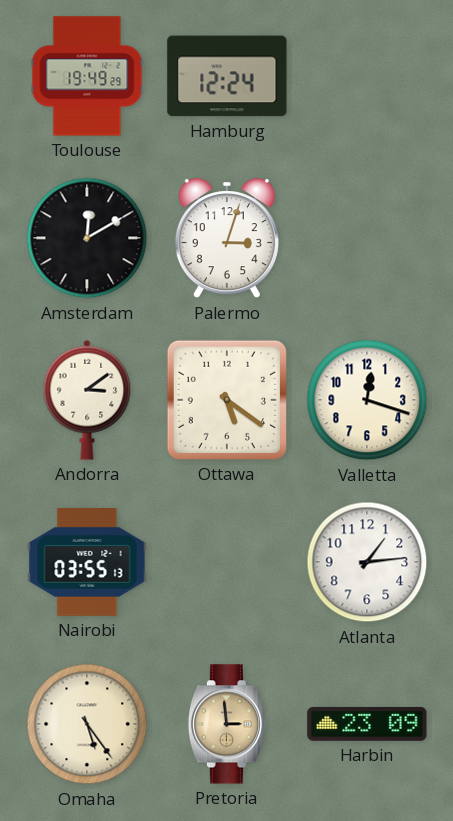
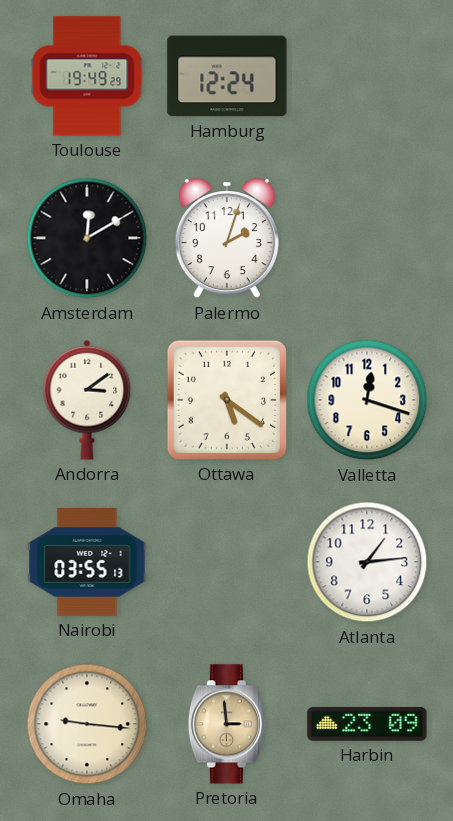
Palermo: 3:03 -> 2:03 (227, 239)
Omaha: 5:24 -> 9:16 (87, 724)
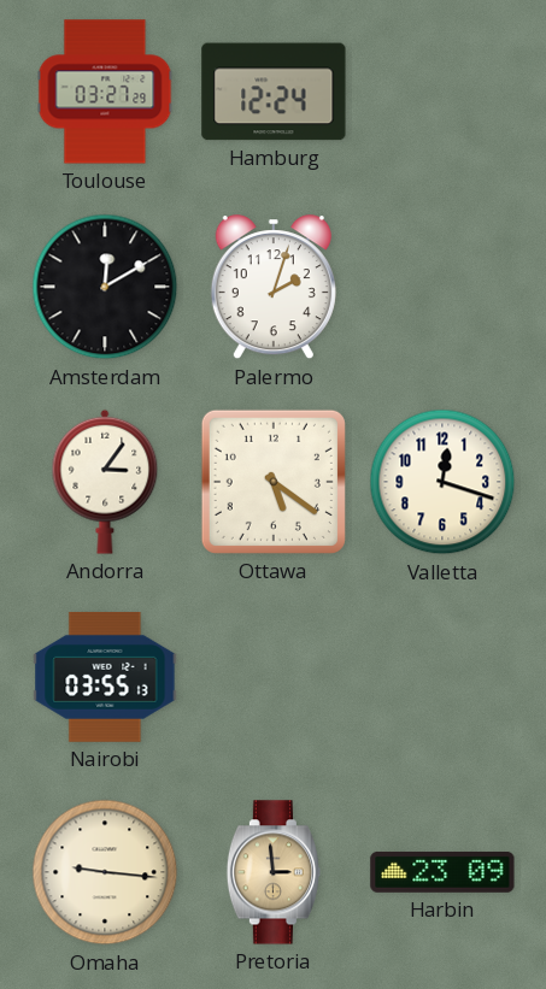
Toulouse: 19:49 -> 03:27 (105, 92)
Andorra: 3:09 -> 3:06 (105, 482)
Atlanta: 1:14 -> none (367, 562)
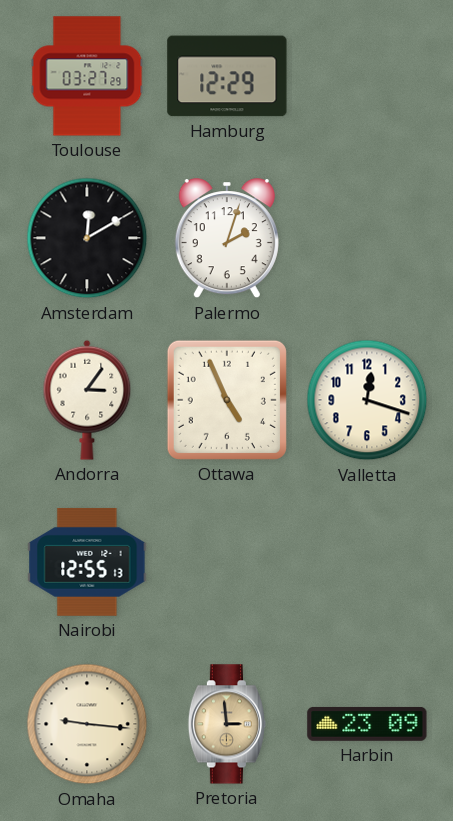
Hamburg: 12:24 -> 12:29 (227, 76)
Ottawa: 5:21 -> 4:56 (227, 400)
Nairobi: 03:55 -> 12:55 (87, 562)
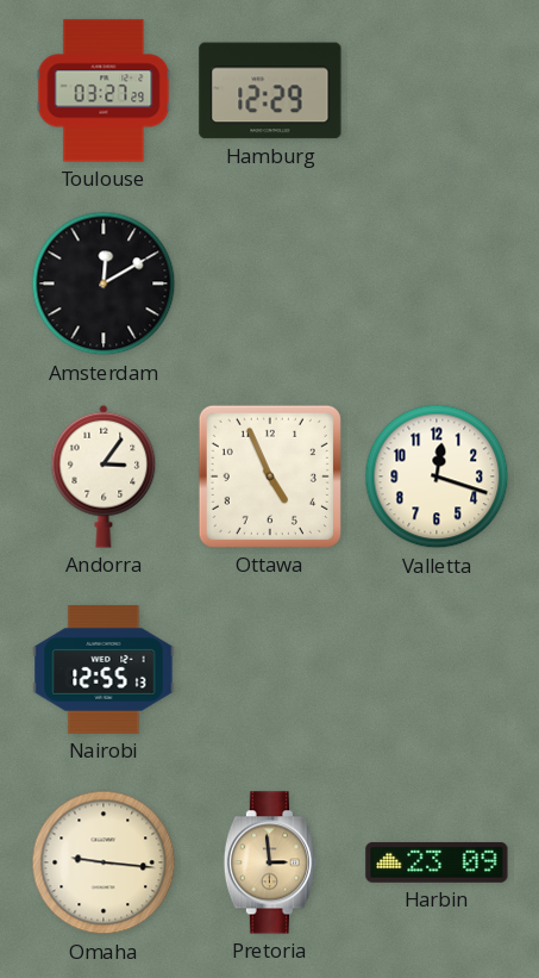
Palermo: 2:03 -> none (227, 239)
